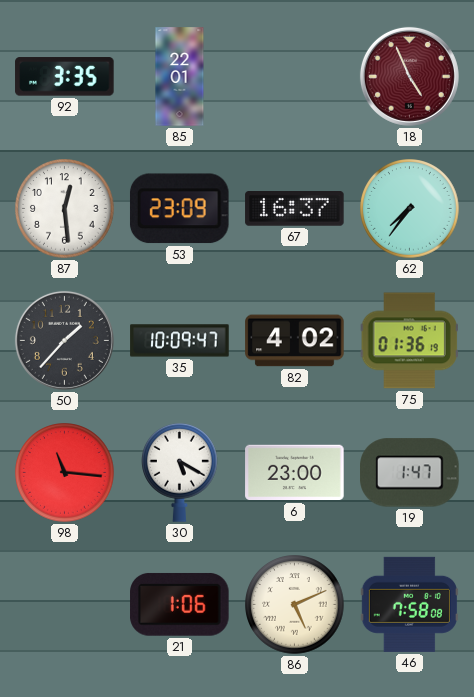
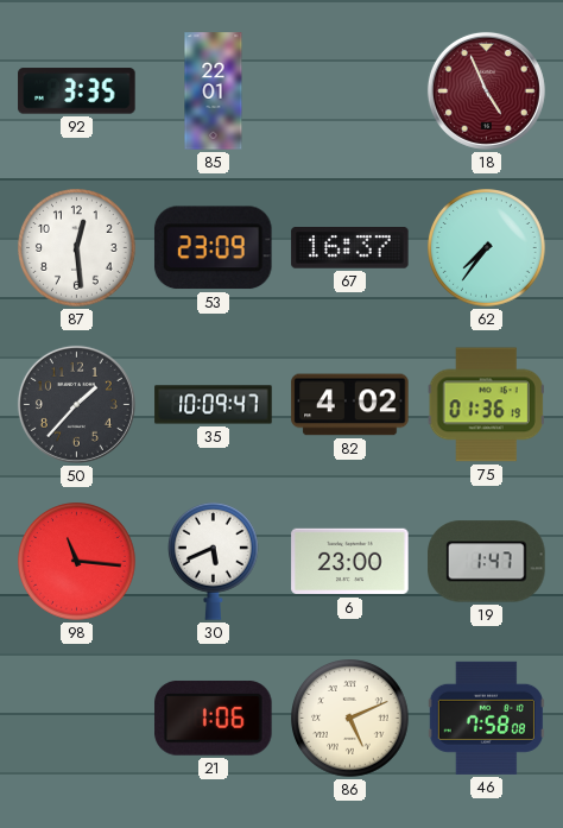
30: 5:20 -> 5:41 (214, 561)
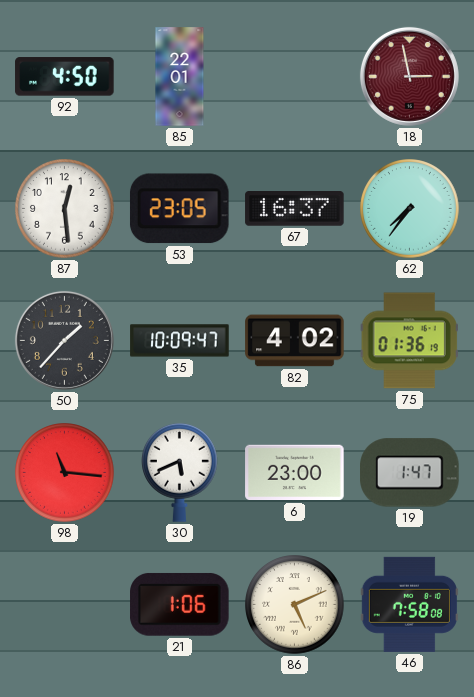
92: 3:35 -> 4:50 (65, 77)
18: 4:56 -> 2:58 (409, 76)
53: 23:09 -> 23:05 (179, 209)
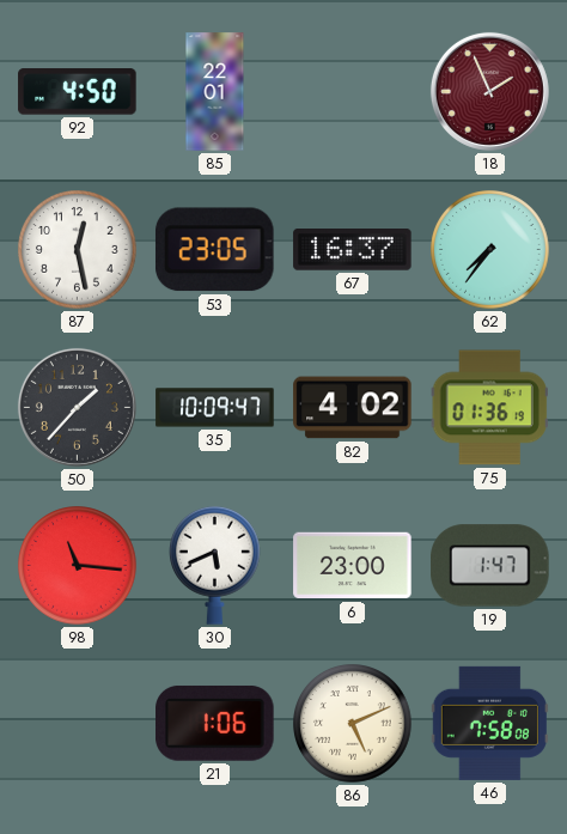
18: 2:58 -> 1:56 (489, 91)
87: 12:29 -> 12:28 (78, 250)
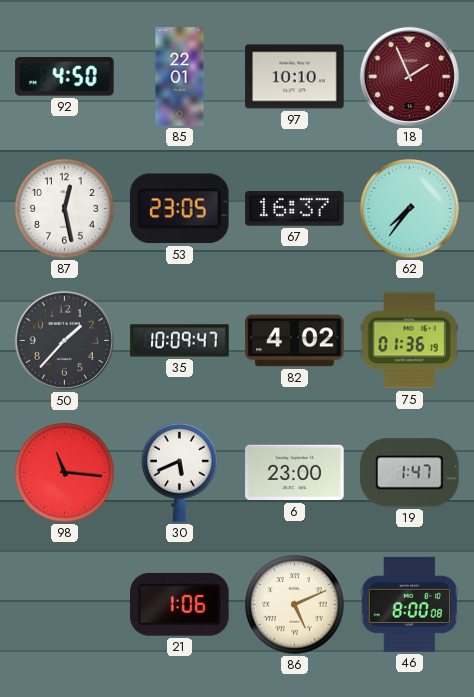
97: none -> 10:10 (295, 77)
46: 7:58 -> 8:00 (409, 604)
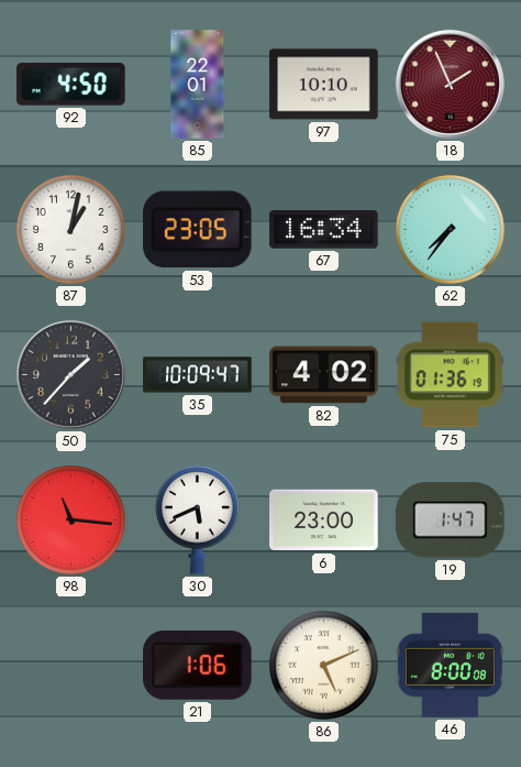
87: 12:28 -> 1:02 (71, 230)
67: 16:37 -> 16:34 (324, 230)
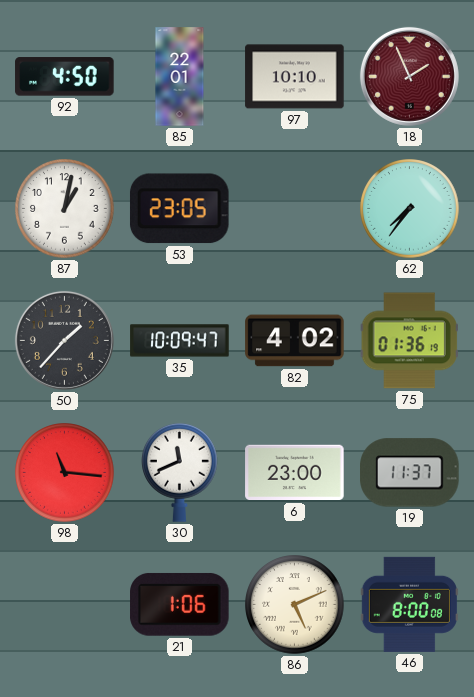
67: 16:34 -> none (324, 230)
30: 5:41 -> 11:41 (180, 472)
19: 1:47 -> 11:37 (410, 473)
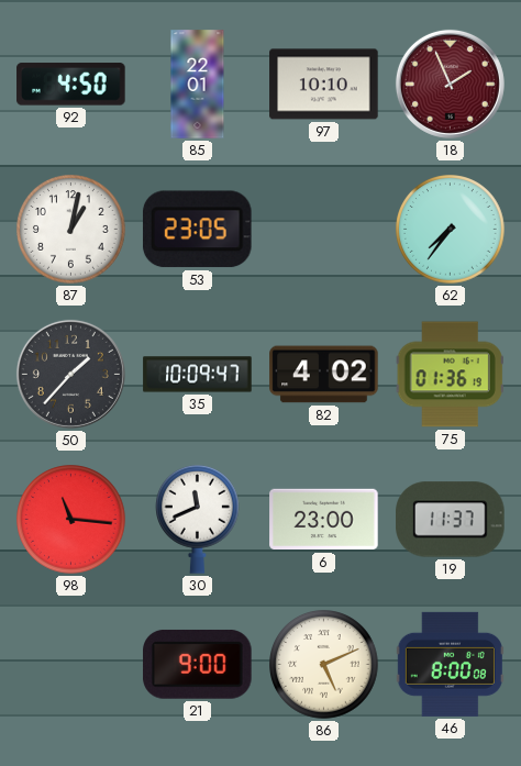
21: 1:06 -> 9:00 (198, 664)
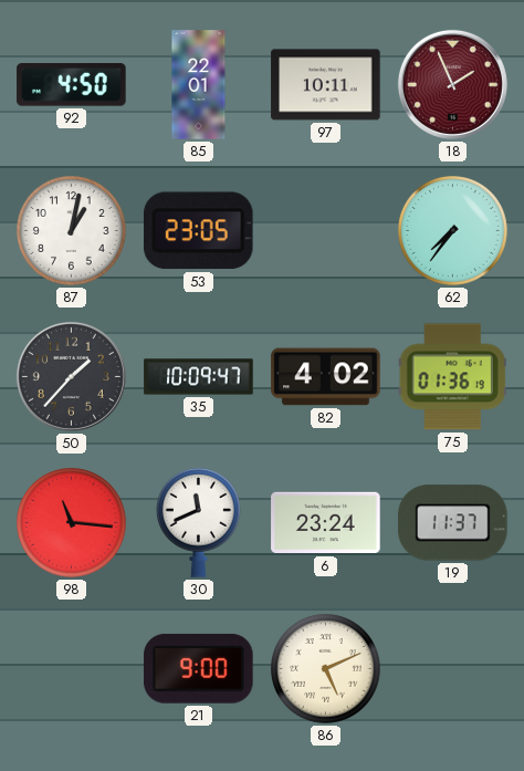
97: 10:10 -> 10:11 (326, 85)
6: 23:00 -> 23:24 (326, 523)
46: 8:00 -> none (450, 664)
